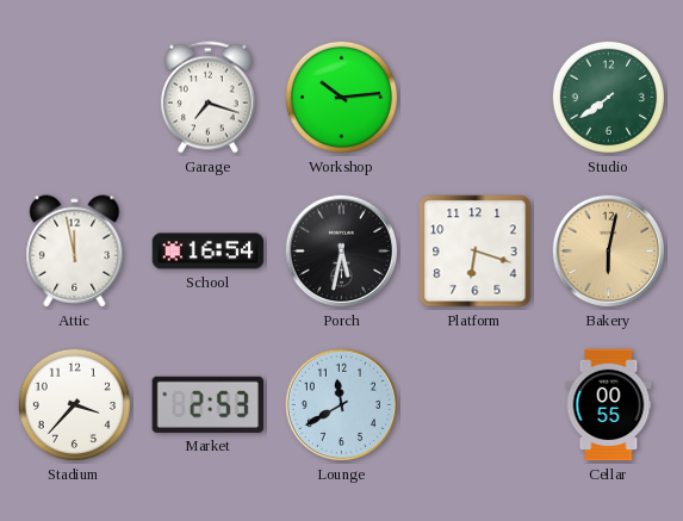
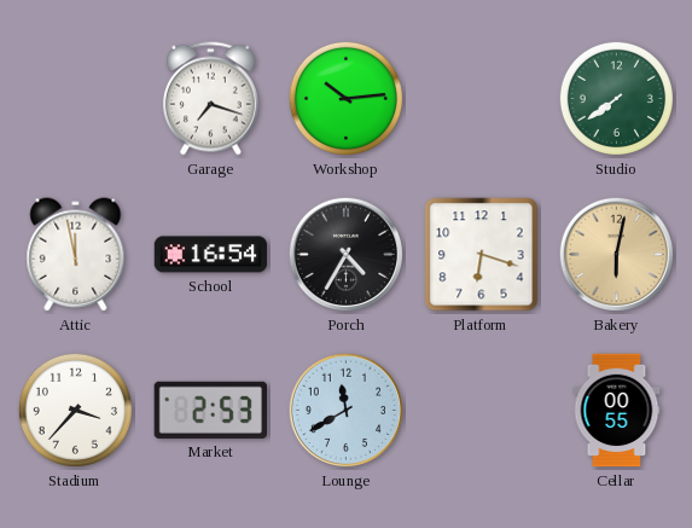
Porch: 5:32 -> 4:35 (347, 255)
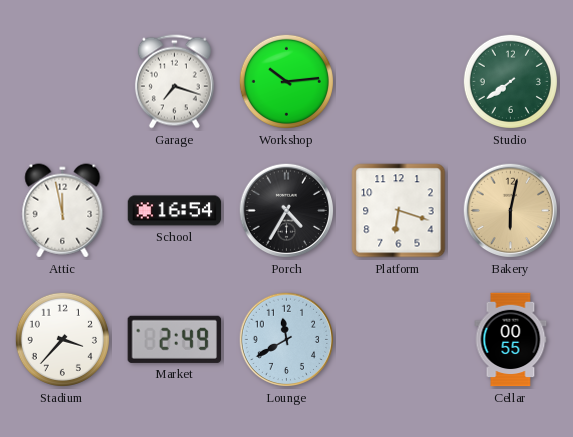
Market: 2:53 -> 2:49 (174, 339)
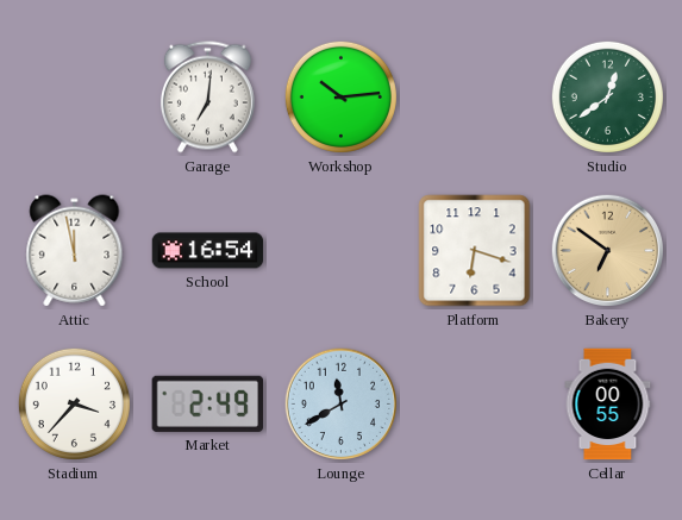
Garage: 7:18 -> 7:01 (207, 98)
Studio: 7:39 -> 12:39 (607, 96)
Porch: 4:35 -> none (287, 211)
Bakery: 6:02 -> 6:51 (608, 251)
